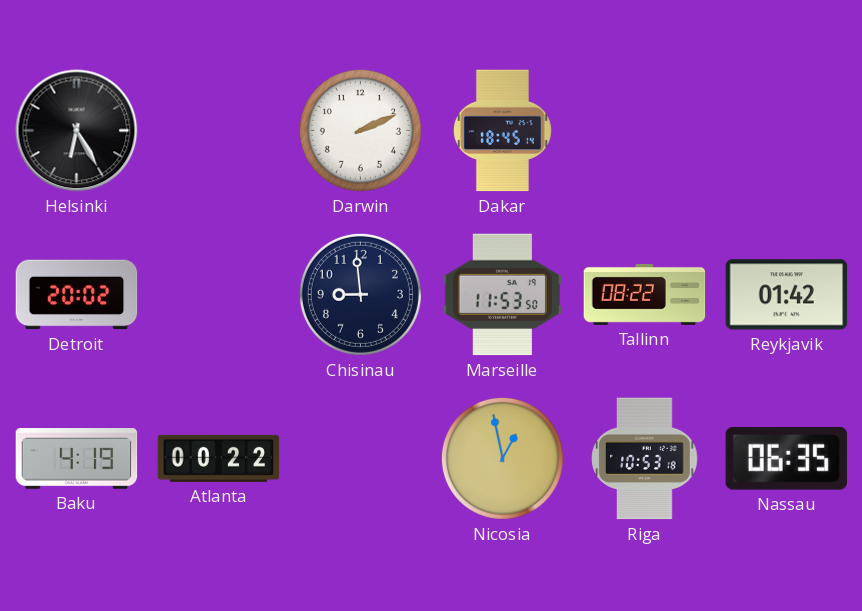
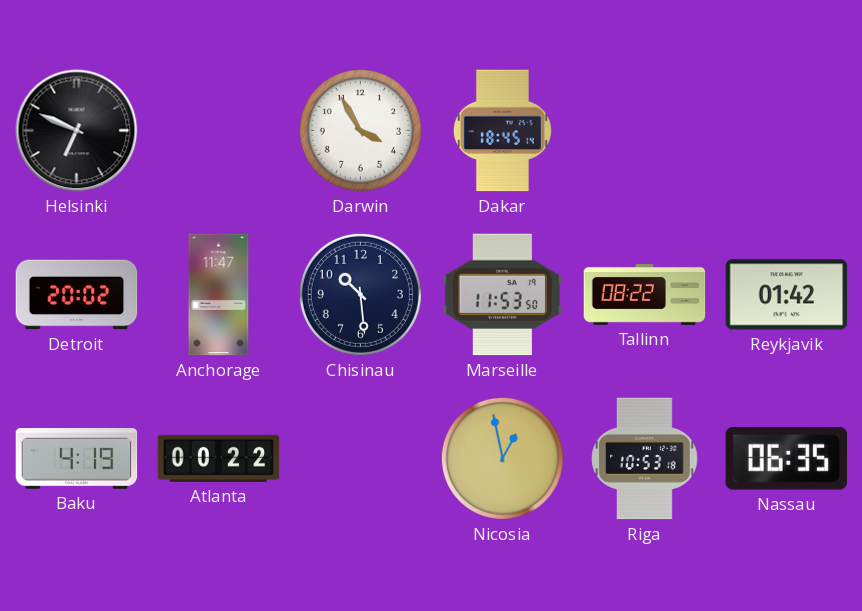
Helsinki: 6:25 -> 6:49 (77, 131)
Darwin: 2:11 -> 3:55 (360, 130)
Anchorage: none -> 11:47 (219, 295)
Chisinau: 8:59 -> 10:29 (360, 294)
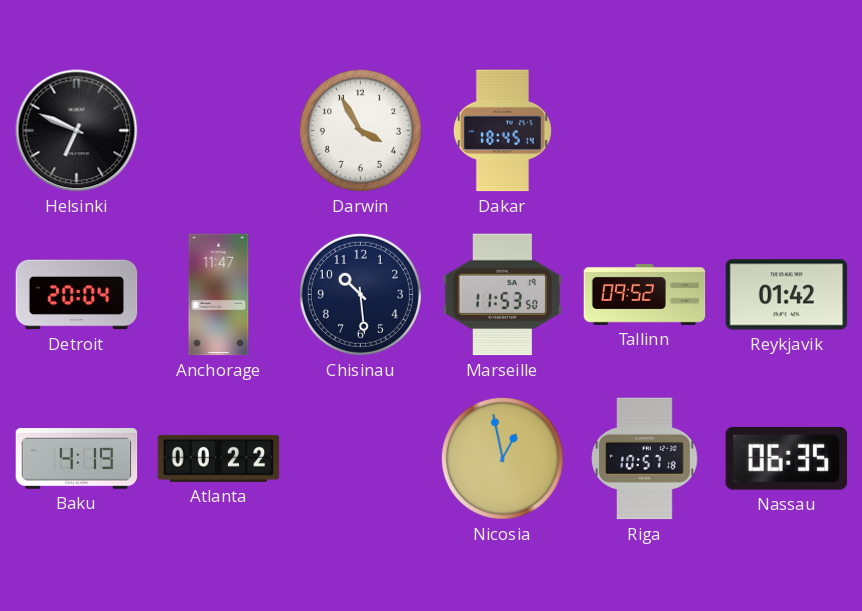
Detroit: 20:02 -> 20:04 (77, 295)
Tallinn: 08:22 -> 09:52 (645, 294)
Riga: 10:53 -> 10:57 (645, 459)
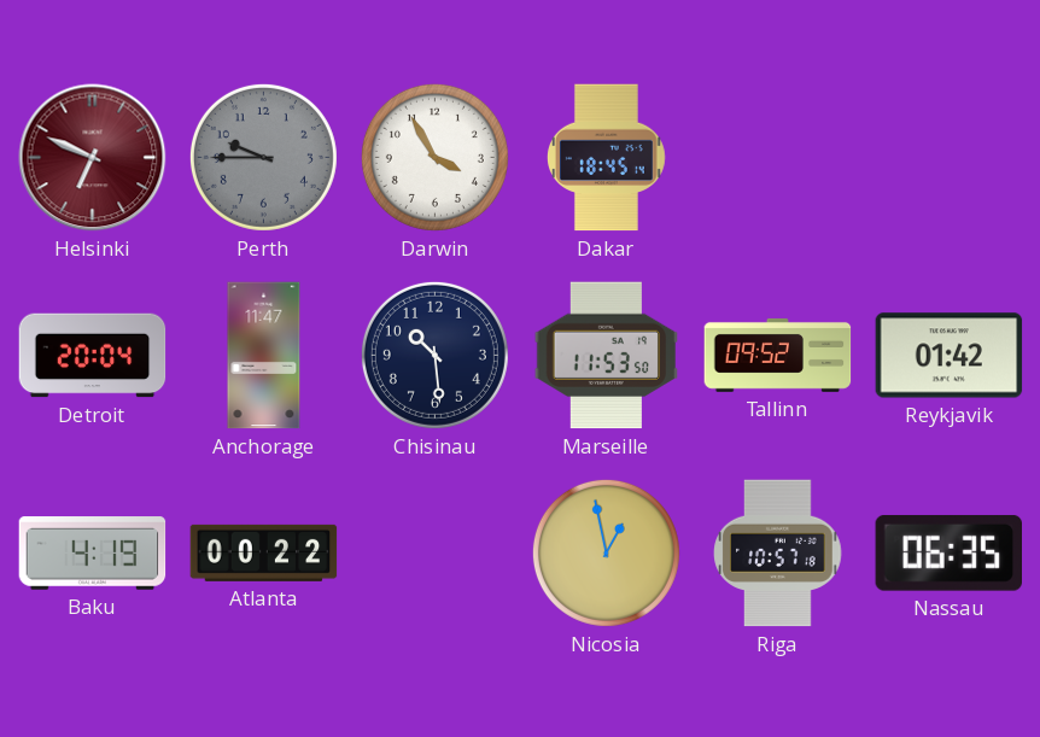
Helsinki dial: black -> burgundy (93, 158)
Perth: none -> 9:45 (263, 157)
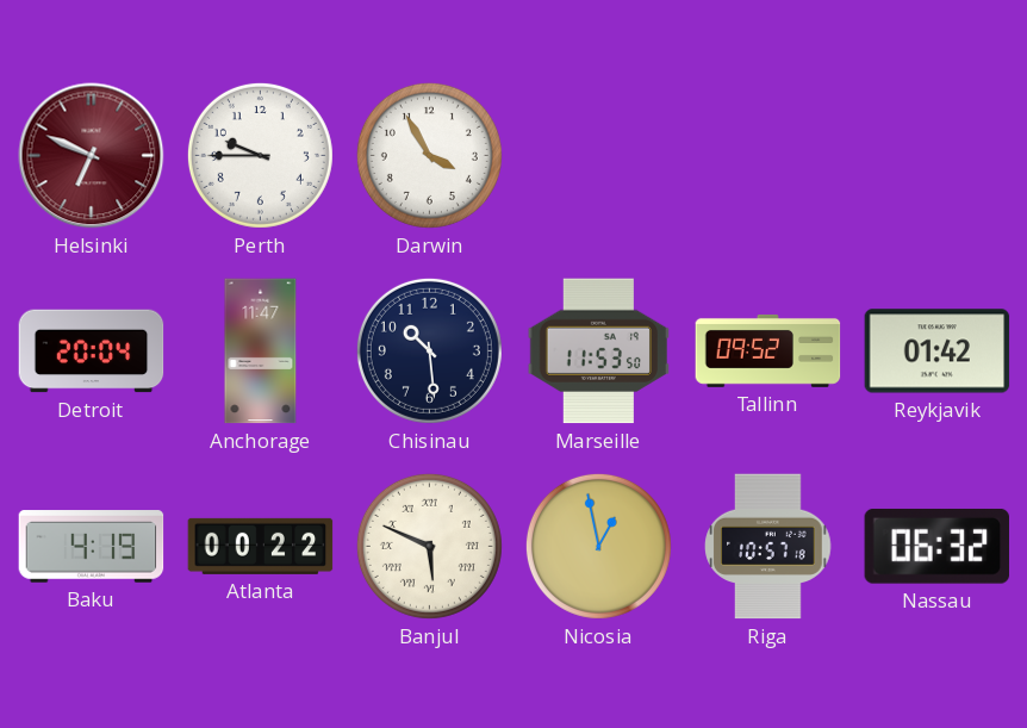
Perth dial: grey -> white (260, 155)
Dakar: 18:45 -> none (606, 158)
Banjul: none -> 5:49 (429, 546)
Nassau: 06:35 -> 06:32 (936, 546)
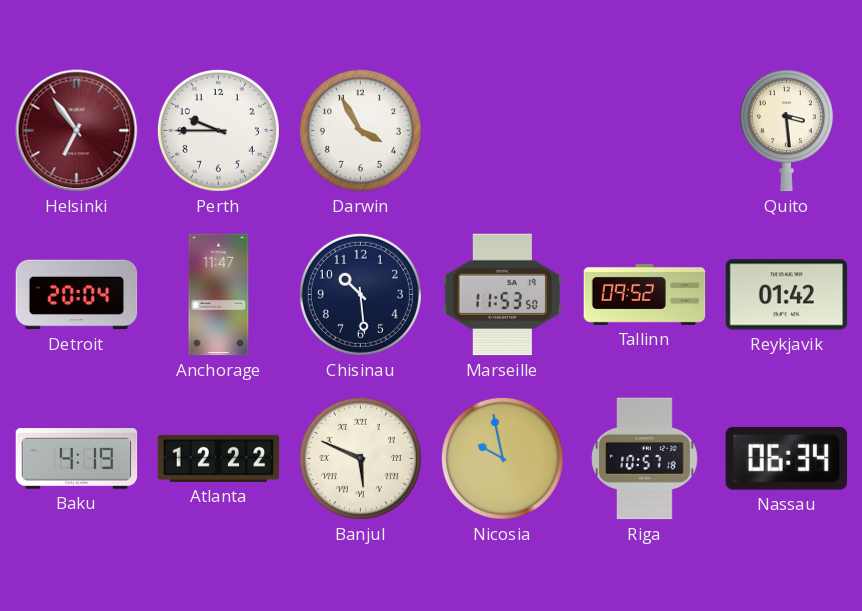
Helsinki: 6:49 -> 6:54 (77, 131)
Quito: none -> 3:29 (786, 131)
Atlanta: 00:22 -> 12:22 (219, 458)
Nicosia: 12:58 -> 9:58 (502, 458)
Nassau: 06:32 -> 06:34 (786, 458)
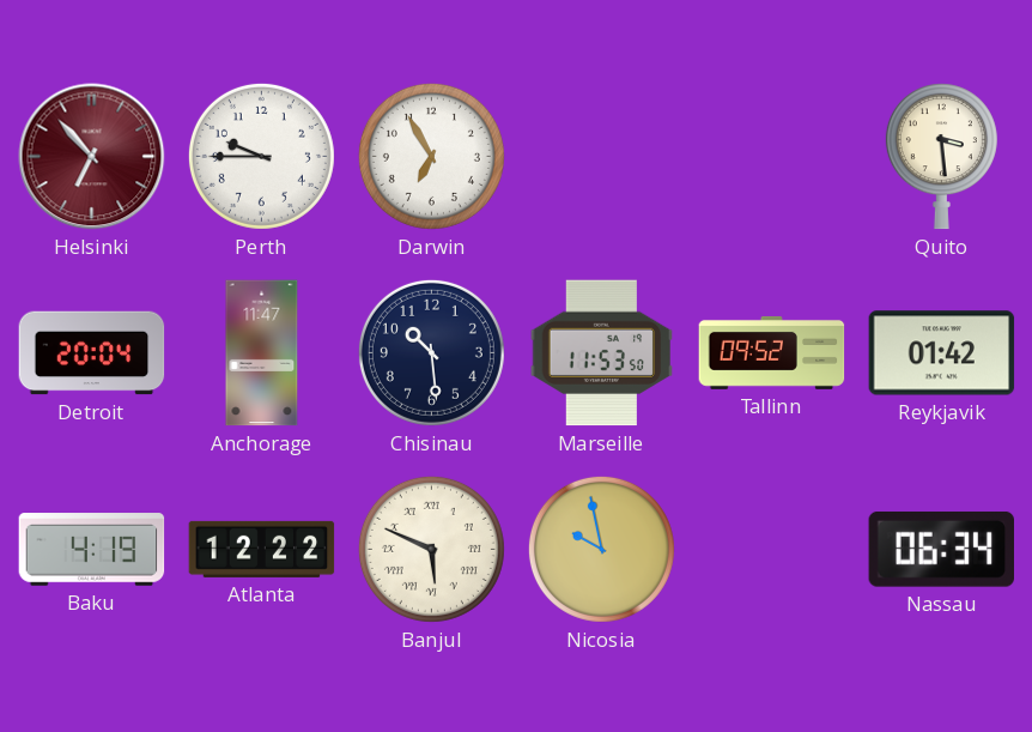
Helsinki: 6:54 -> 6:53 (92, 157)
Darwin: 3:55 -> 6:55 (431, 156)
Riga: 10:57 -> none (645, 459)
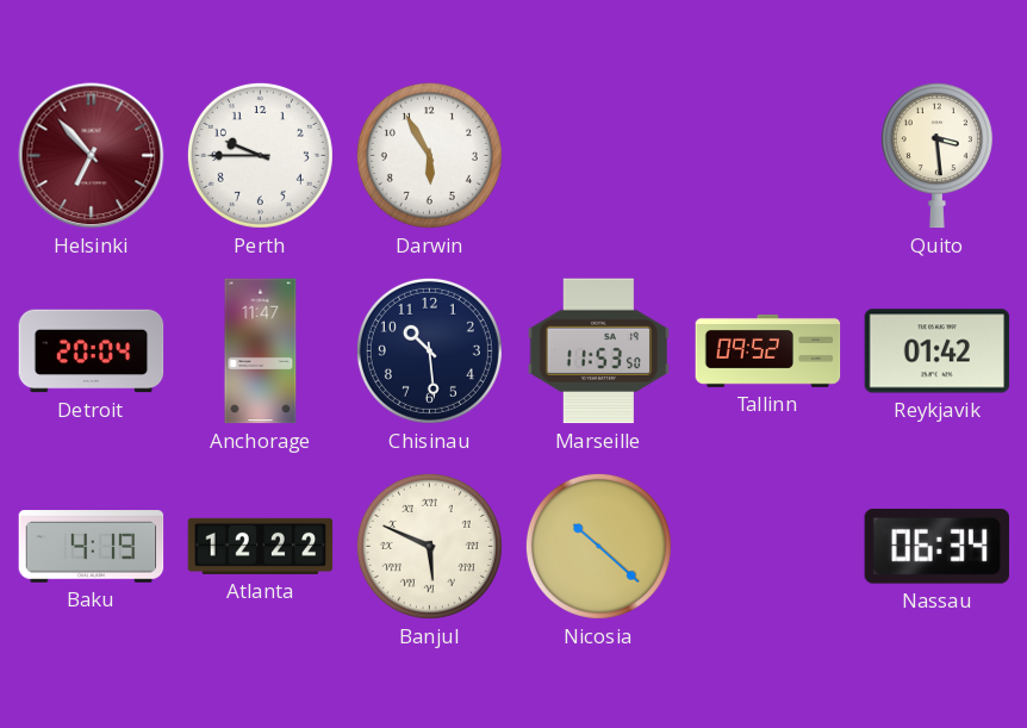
Darwin: 6:55 -> 5:55 (429, 155)
Nicosia: 9:58 -> 10:22 (598, 546)
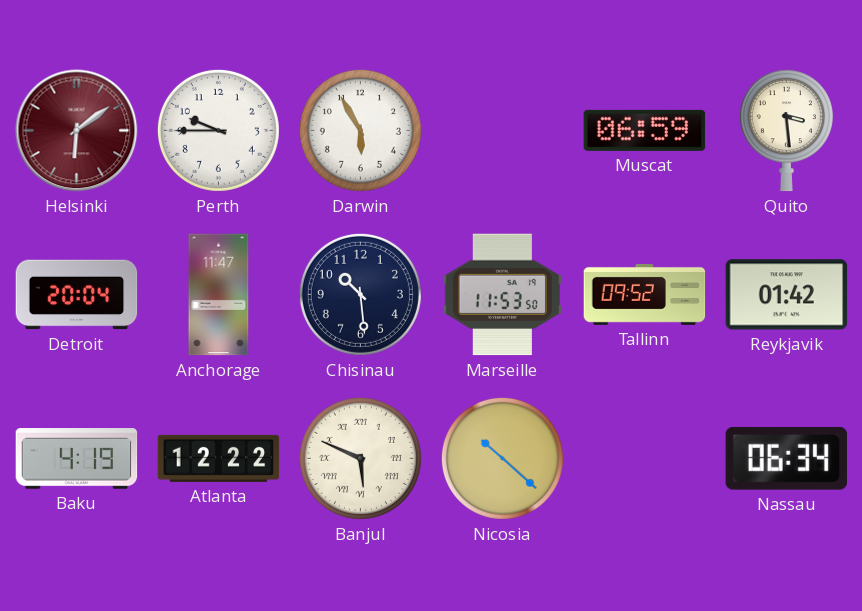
Helsinki: 6:53 -> 6:09 (77, 131)
Muscat: none -> 06:59 (645, 130)
